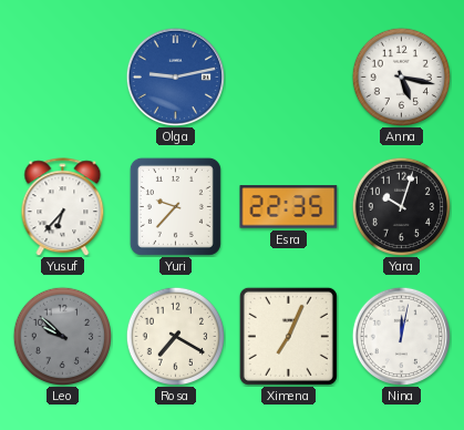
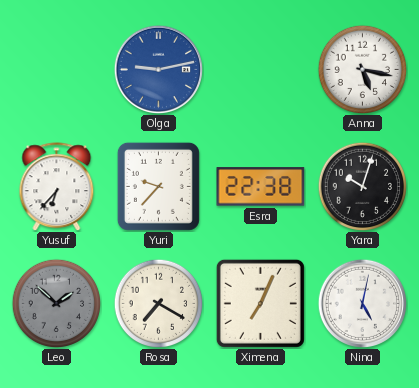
Esra: 22:35 -> 22:38 (261, 187)
Leo: 9:52 -> 1:52 (56, 303)
Nina: 12:02 -> 5:02 (362, 303)
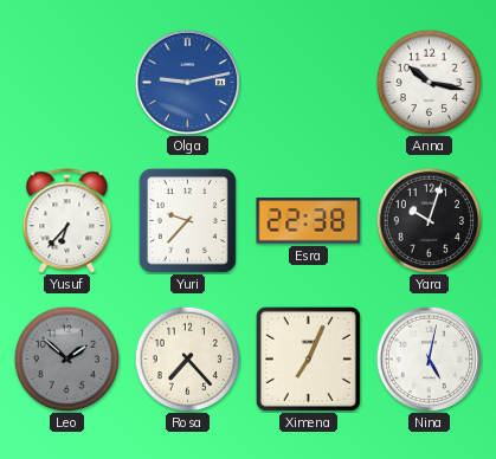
Anna: 5:17 -> 10:17 (429, 82)
Rosa: 7:20 -> 7:23 (187, 358)
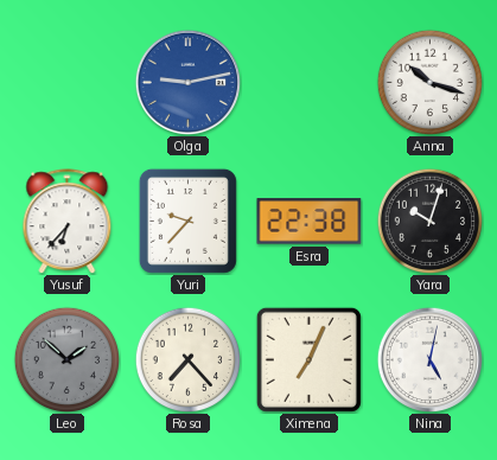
Anna: 10:17 -> 10:18 (429, 82)
